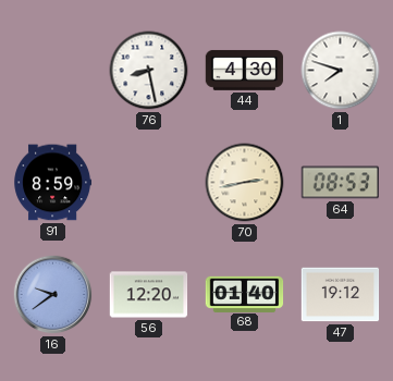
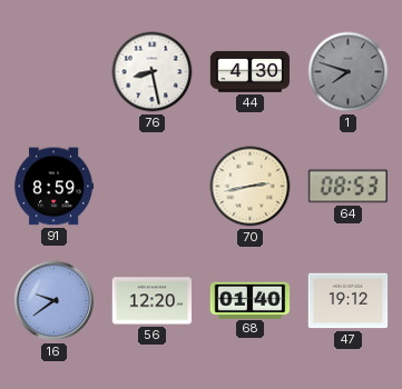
1 dial: white -> grey (349, 72)
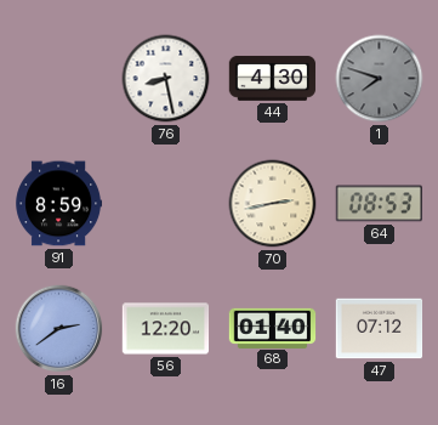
16: 9:39 -> 2:39 (59, 329)
47: 19:12 -> 07:12 (380, 329)
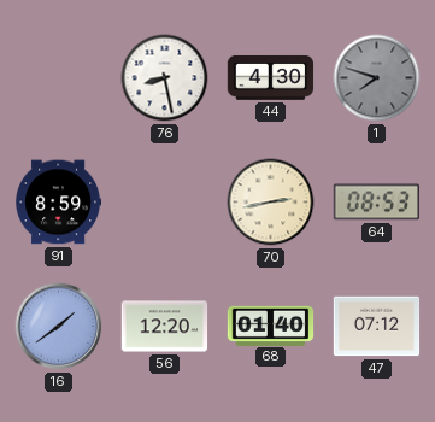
16: 2:39 -> 1:39 (59, 327)
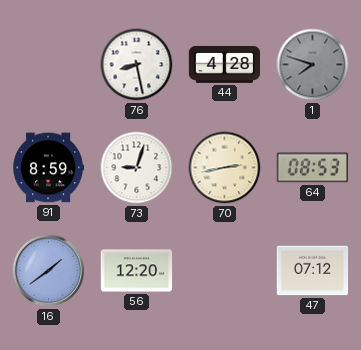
44: 4:30 -> 4:28 (225, 64)
73: none -> 9:03 (137, 168)
68: 01:40 -> none (271, 326)
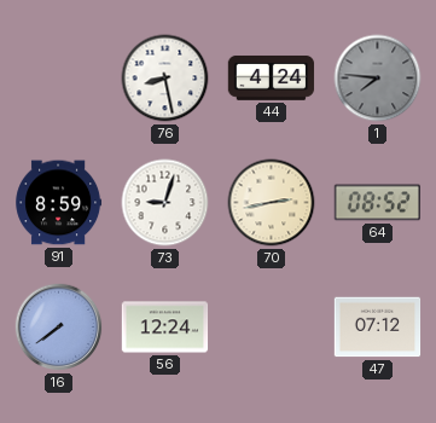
44: 4:28 -> 4:24 (272, 77)
1: 7:48 -> 7:46 (378, 79)
64: 08:53 -> 08:52 (378, 203)
16: 1:39 -> 7:39 (59, 328)
56: 12:20 -> 12:24 (165, 328)
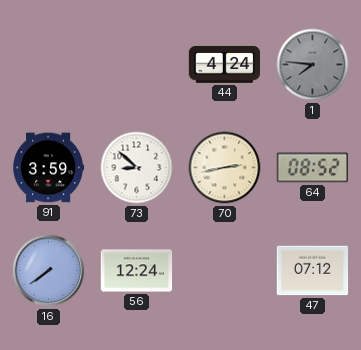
76: 8:28 -> none (165, 79)
91: 8:59 -> 3:59 (49, 168)
73: 9:03 -> 8:52 (137, 168)
